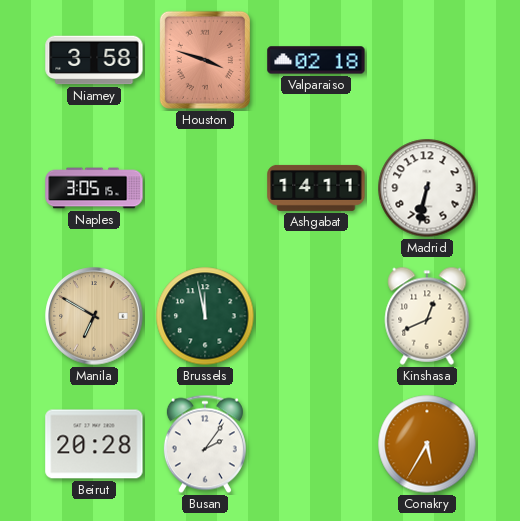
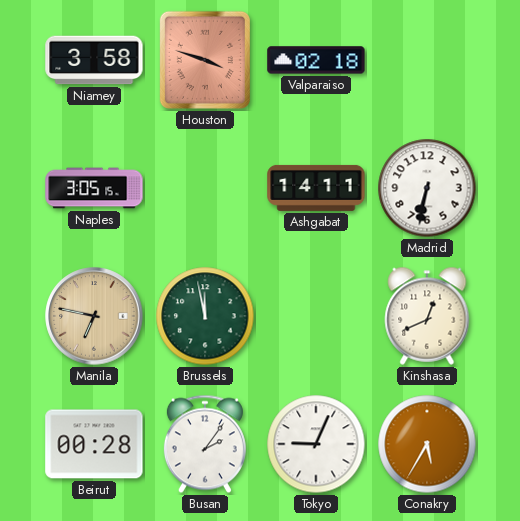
Manila: 6:50 -> 6:47 (94, 316)
Beirut: 20:28 -> 00:28 (94, 444)
Tokyo: none -> 9:04 (316, 444)
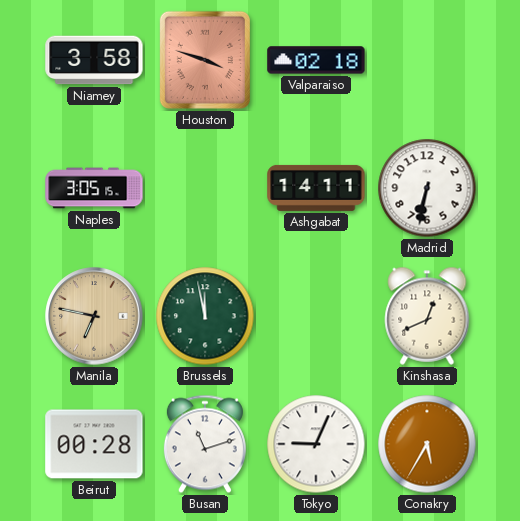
Busan: 2:06 -> 11:12 (205, 444)
